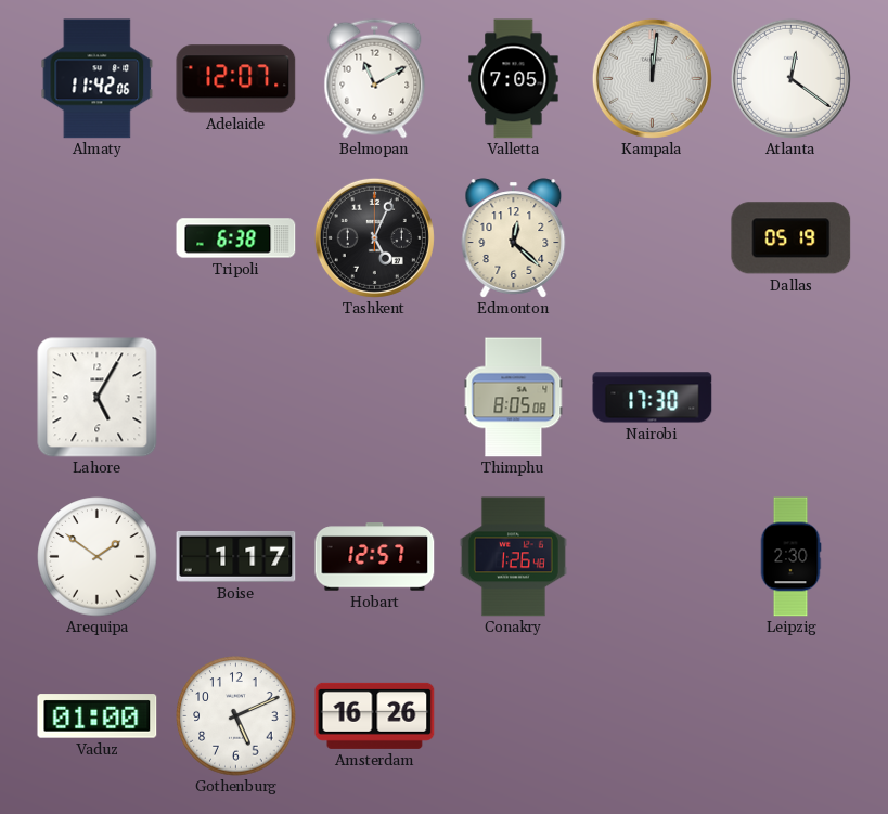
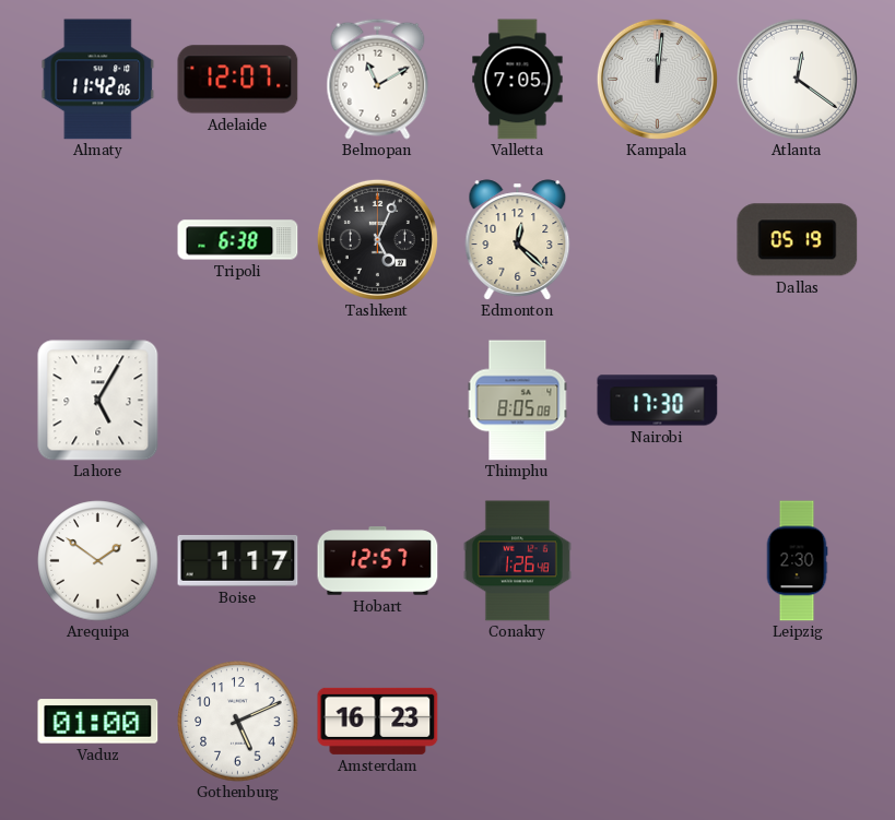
Amsterdam: 16:26 -> 16:23 (378, 721)
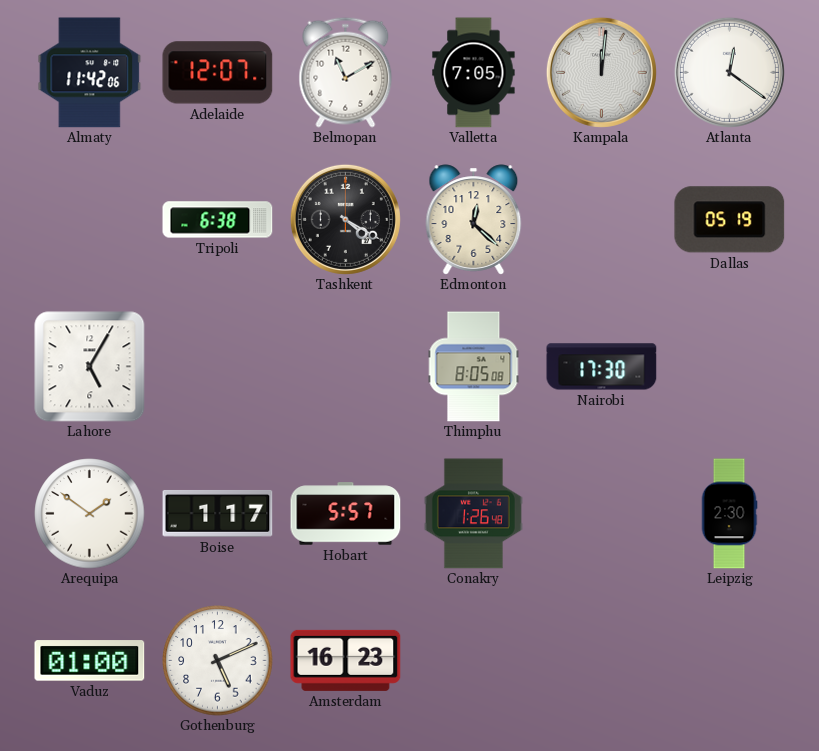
Tashkent: 5:04 -> 4:20 (345, 219)
Hobart: 12:57 -> 5:57 (346, 514)
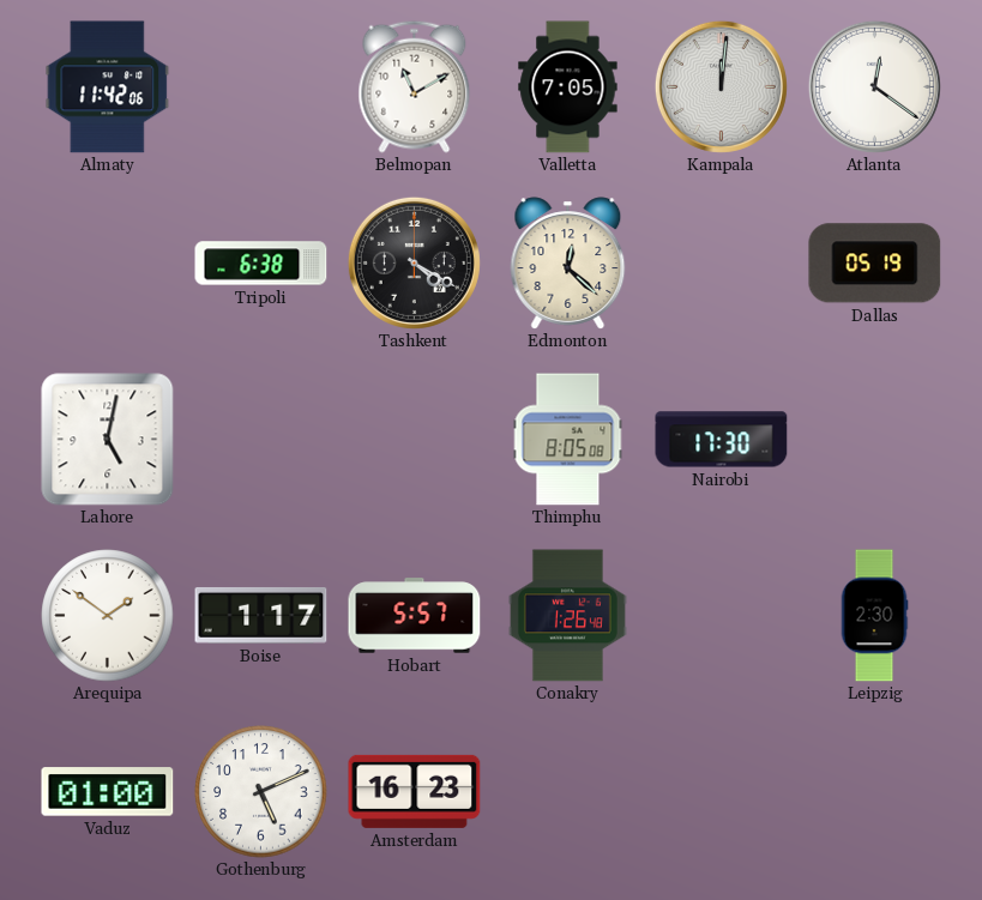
Adelaide: 12:07 -> none (218, 73)
Lahore: 5:05 -> 5:02 (108, 440)
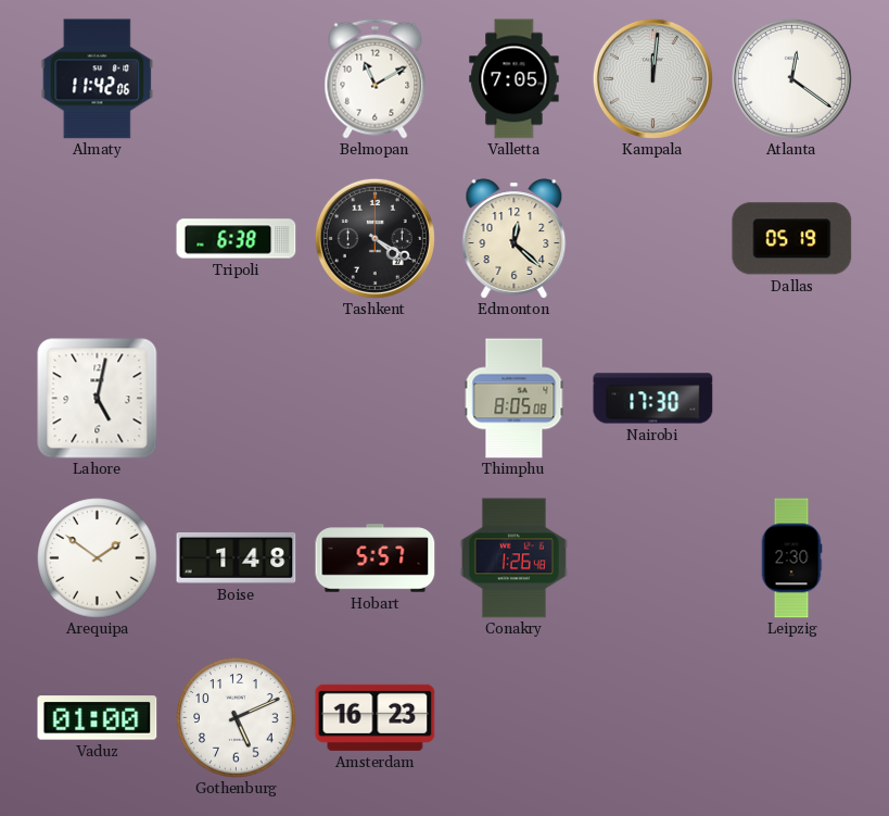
Boise: 1:17 -> 1:48 (237, 557)
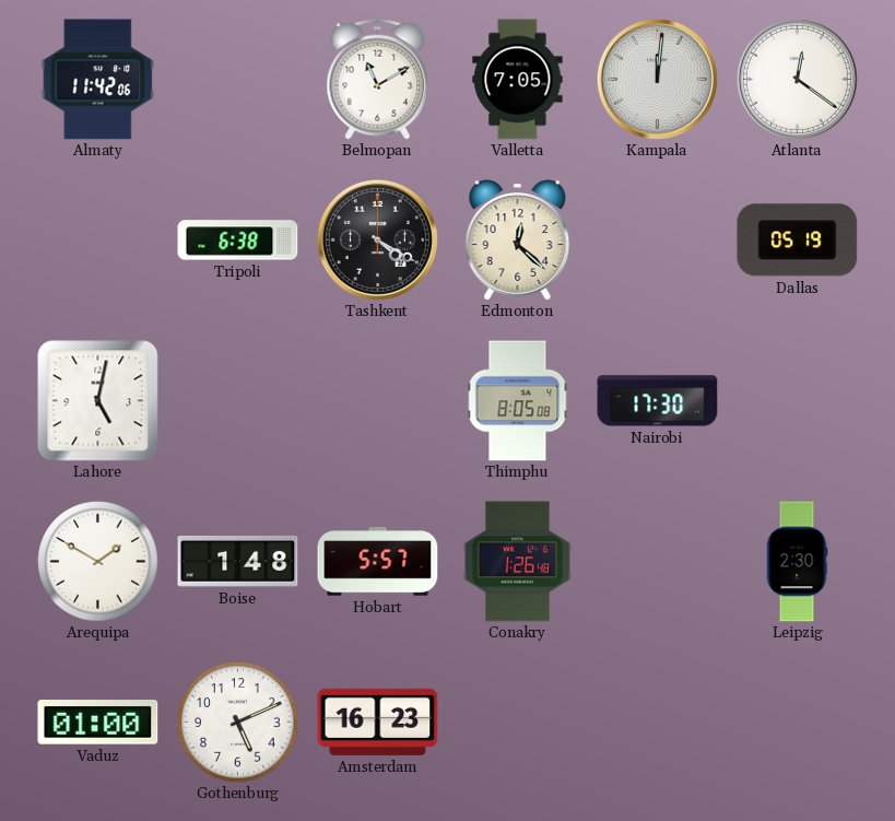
Arequipa: 1:51 -> 1:50 (98, 562)
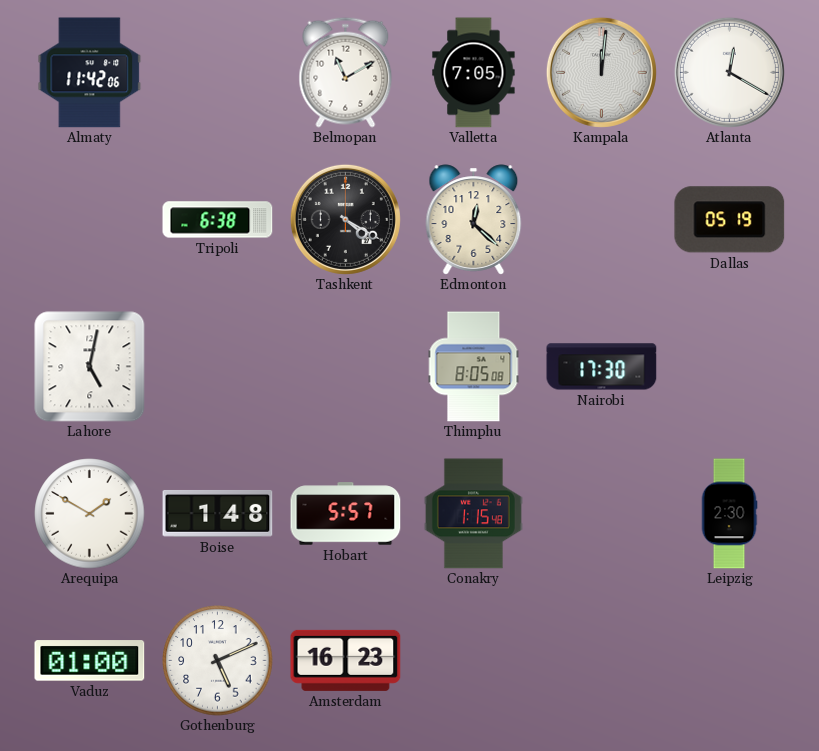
Atlanta: 12:21 -> 12:20 (729, 72)
Conakry: 1:26 -> 1:15 (473, 514)
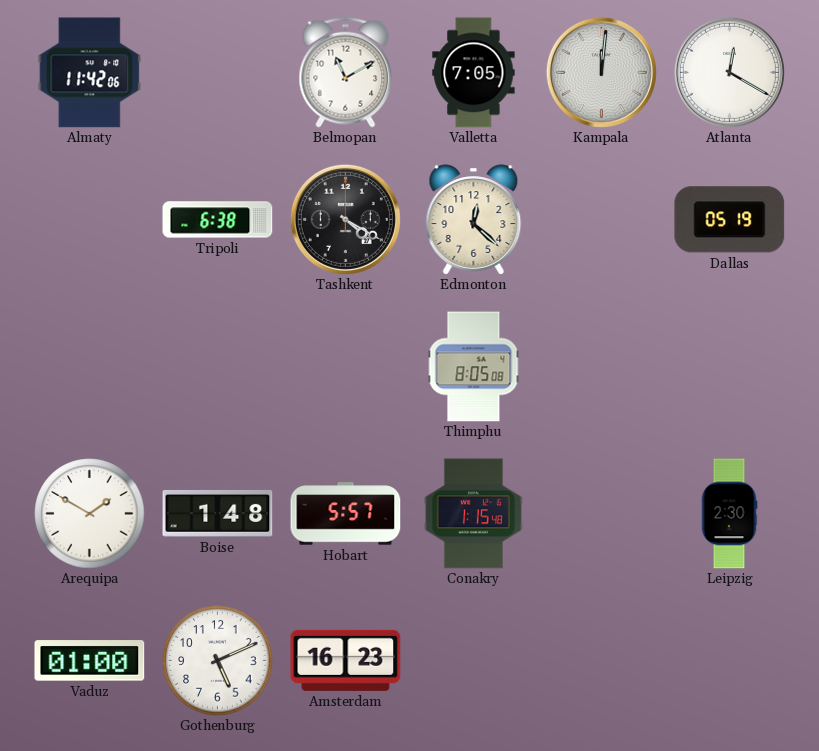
Lahore: 5:02 -> none (90, 367)
Nairobi: 17:30 -> none (602, 367)
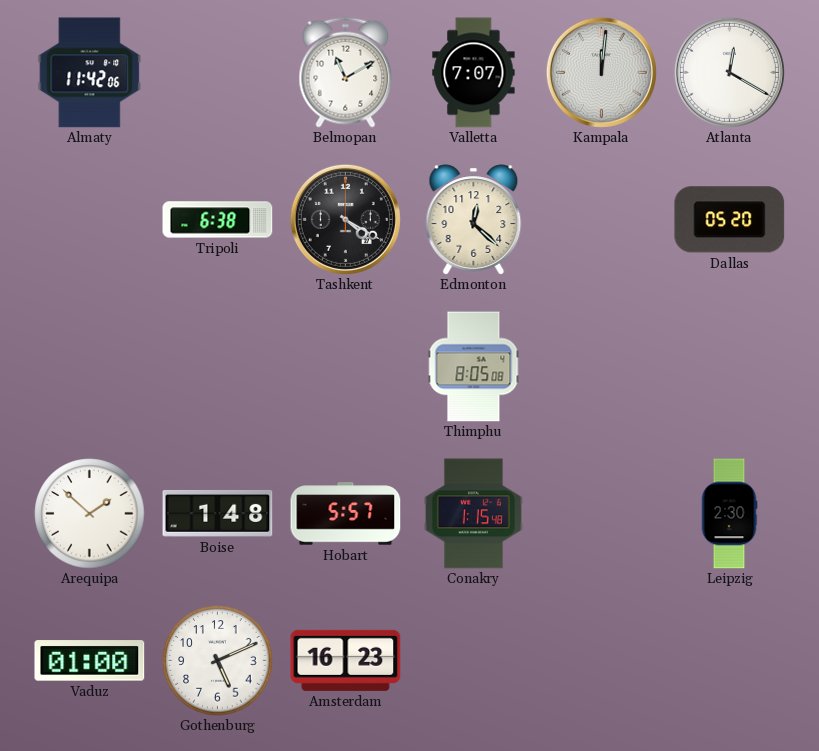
Valletta: 7:05 -> 7:07 (474, 73)
Dallas: 05:19 -> 05:20 (730, 220)
Arequipa: 1:50 -> 1:52 (90, 514)
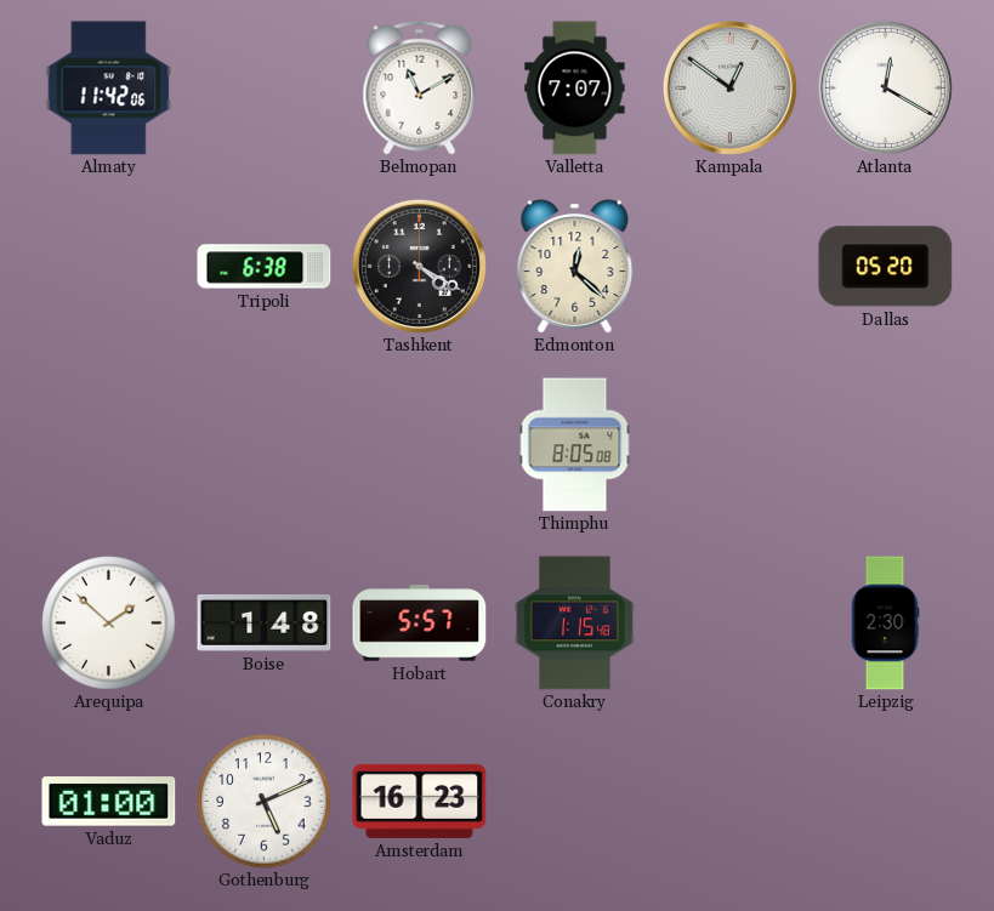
Kampala: 12:01 -> 12:51 (729, 87)
